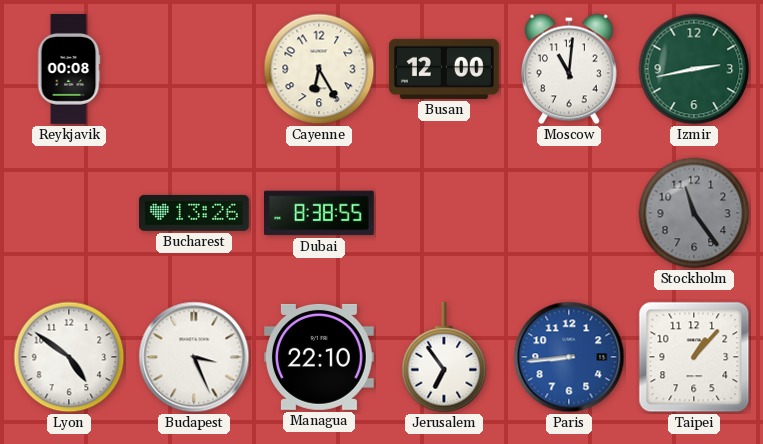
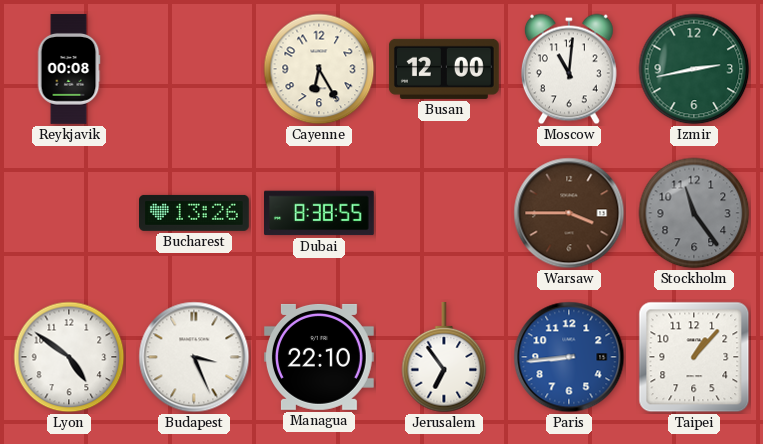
Warsaw: none -> 3:45 (569, 213)
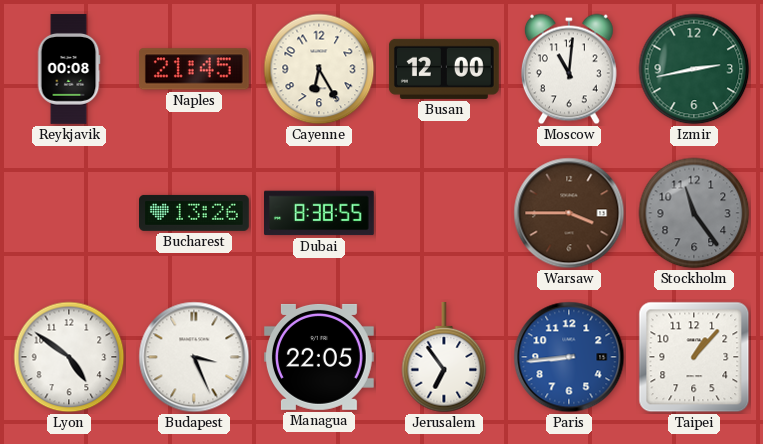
Naples: none -> 21:45 (194, 69)
Managua: 22:10 -> 22:05 (320, 357)
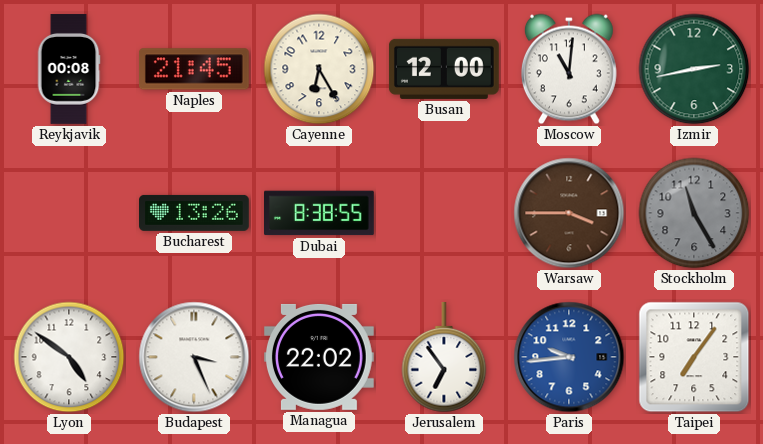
Stockholm: 11:24 -> 11:25 (694, 213)
Managua: 22:05 -> 22:02 (320, 357)
Paris: 8:44 -> 9:44 (569, 357)
Taipei: 1:07 -> 7:06 (694, 357)
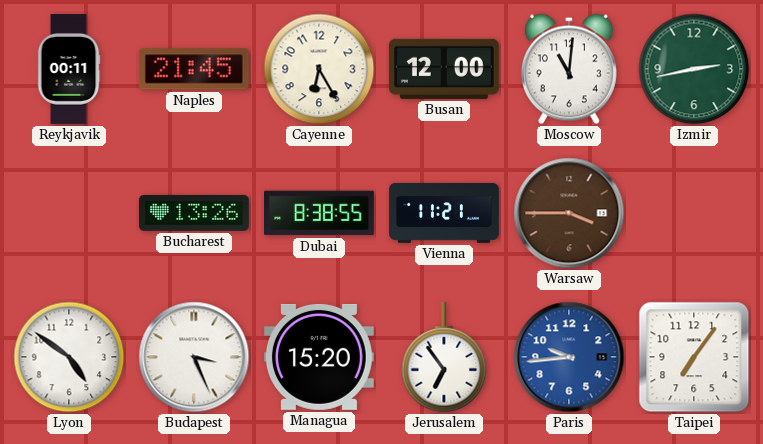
Reykjavik: 00:08 -> 00:11 (69, 69)
Vienna: none -> 11:21 (444, 213)
Stockholm: 11:25 -> none (694, 213)
Managua: 22:02 -> 15:20 (320, 357)
